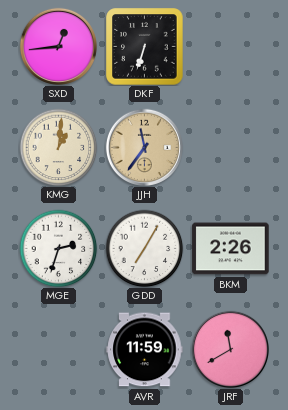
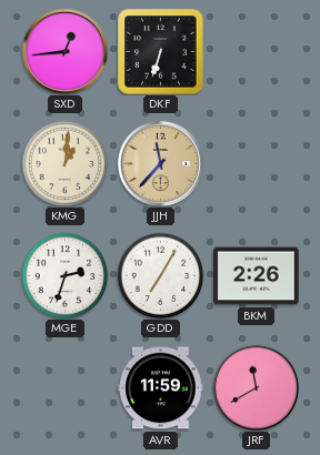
JJH: 11:36 -> 11:37 (160, 163)
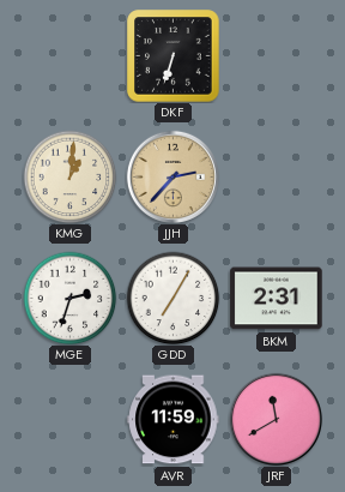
SXD: 12:44 -> none (64, 51)
JJH: 11:37 -> 2:37 (172, 176)
BKM: 2:26 -> 2:31 (277, 299)
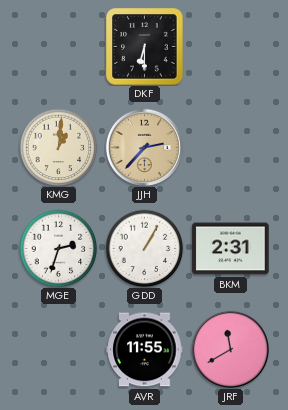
DKF: 6:33 -> 6:30 (145, 47)
GDD: 7:05 -> 1:05 (144, 248)
AVR: 11:59 -> 11:55 (145, 350)
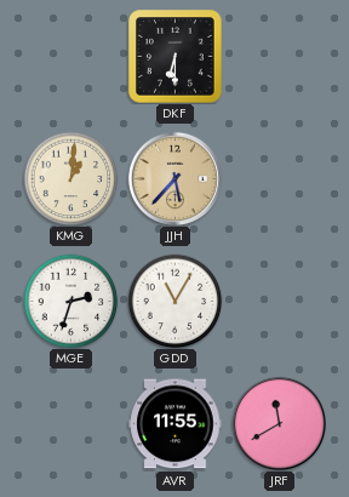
JJH: 2:37 -> 5:37 (174, 178)
GDD: 1:05 -> 11:05 (174, 301)
BKM: 2:31 -> none (231, 249)
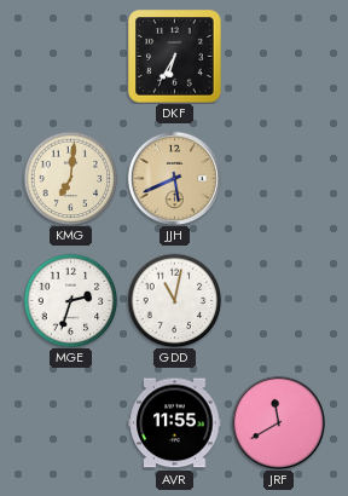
DKF: 6:30 -> 6:35 (175, 57)
KMG: 1:01 -> 7:01 (70, 178)
JJH: 5:37 -> 5:41 (174, 178)
GDD: 11:05 -> 11:02 (174, 300)
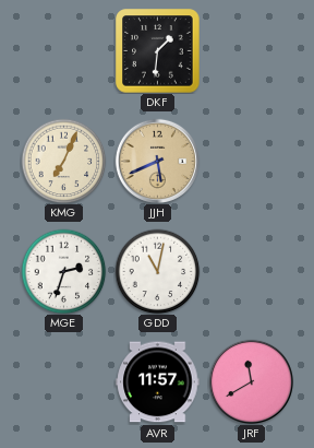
DKF: 6:35 -> 1:31 (158, 51)
KMG: 7:01 -> 7:04 (63, 161)
AVR: 11:55 -> 11:57 (158, 382)
